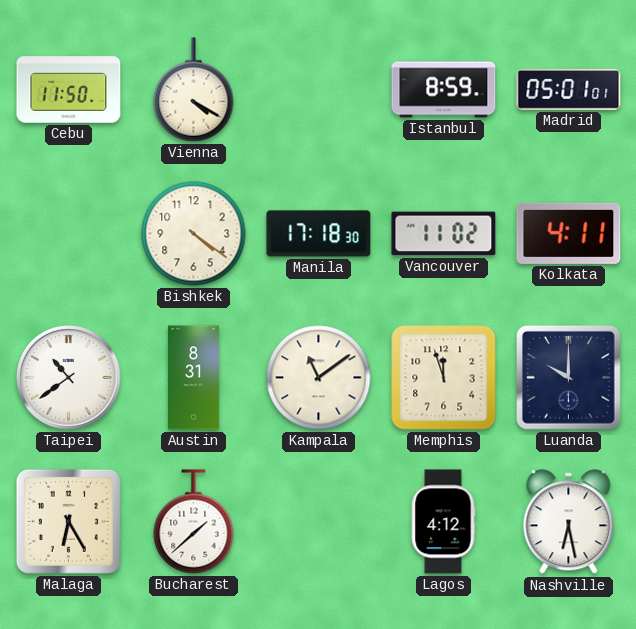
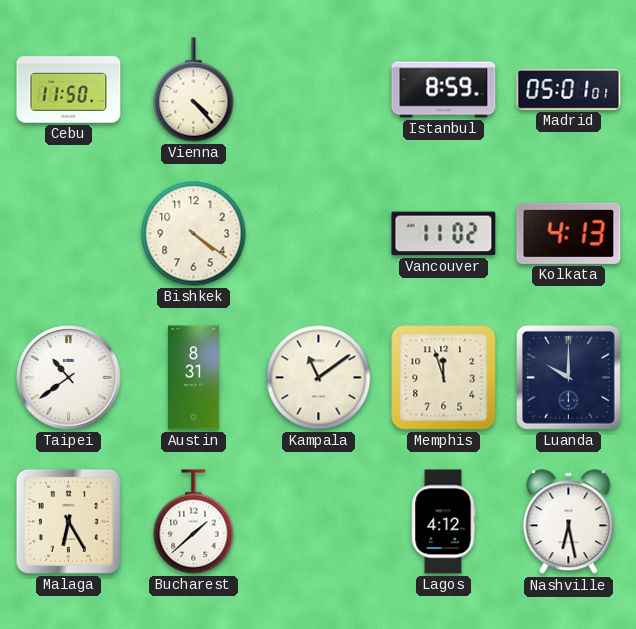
Vienna: 4:20 -> 4:23 (194, 90)
Manila: 17:18 -> none (319, 234)
Kolkata: 4:11 -> 4:13 (569, 233)
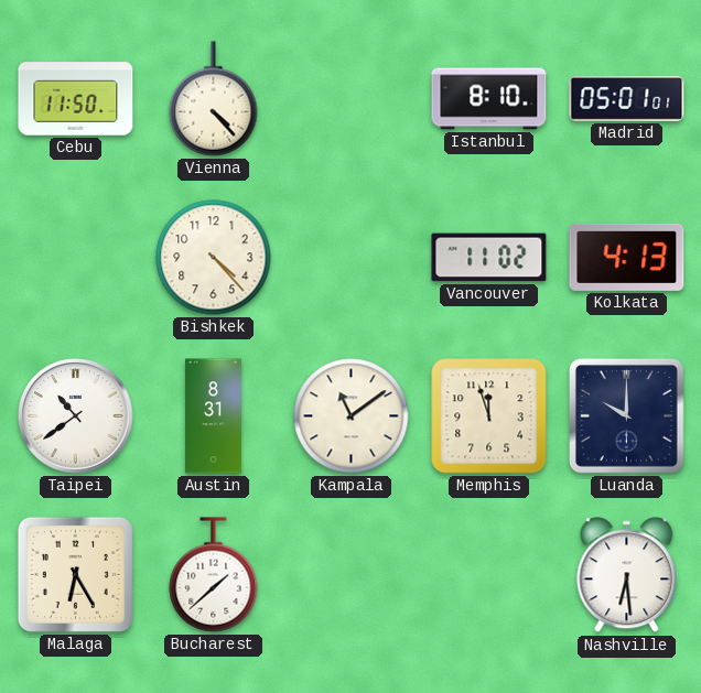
Istanbul: 8:59 -> 8:10 (489, 99)
Bishkek: 4:21 -> 4:23 (214, 258)
Lagos: 4:12 -> none (443, 522)
Nashville: 6:28 -> 6:29 (627, 575)
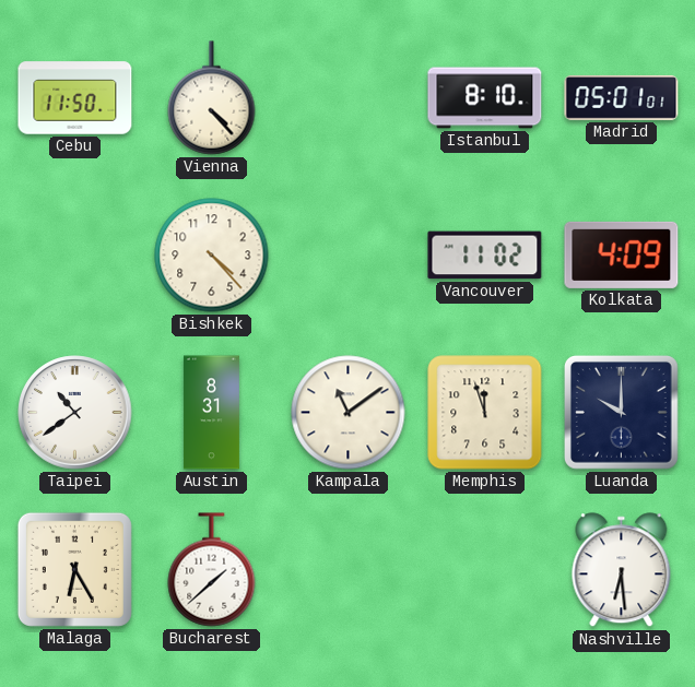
Kolkata: 4:13 -> 4:09 (622, 254)
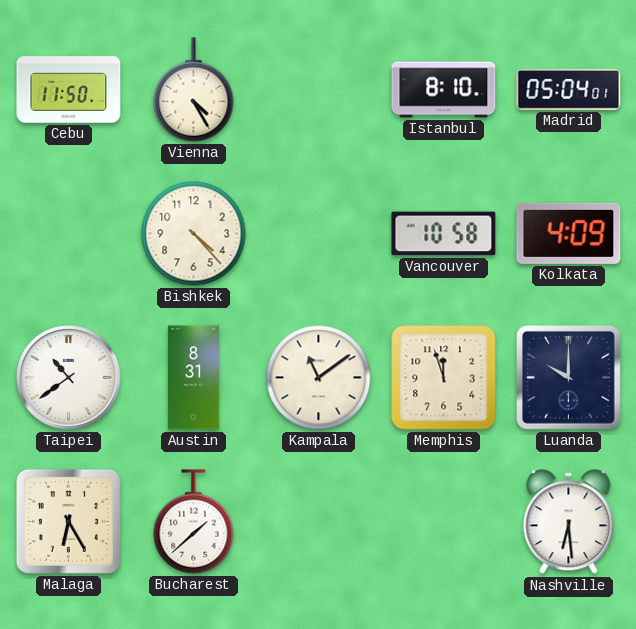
Vienna: 4:23 -> 4:25 (194, 90)
Madrid: 05:01 -> 05:04 (569, 89)
Vancouver: 11:02 -> 10:58 (444, 234)
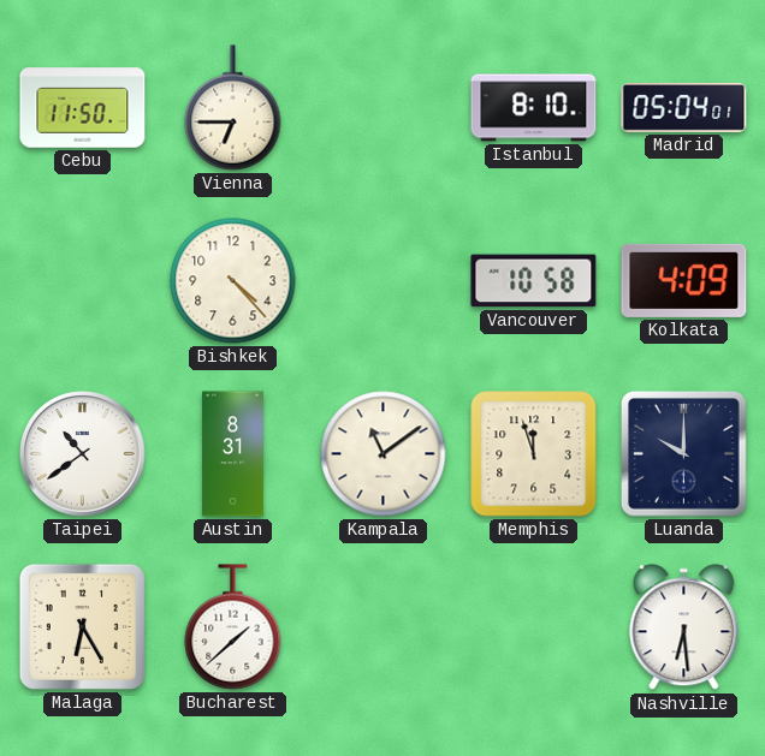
Vienna: 4:25 -> 6:45 (233, 108)
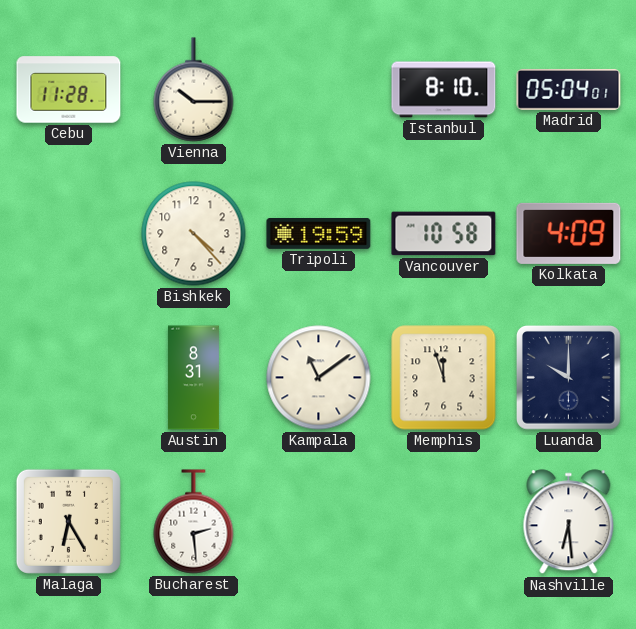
Cebu: 11:50 -> 11:28 (69, 90)
Vienna: 6:45 -> 10:15 (194, 90)
Tripoli: none -> 19:59 (319, 234)
Taipei: 10:39 -> none (83, 454)
Bucharest: 1:38 -> 2:29 (194, 522)
